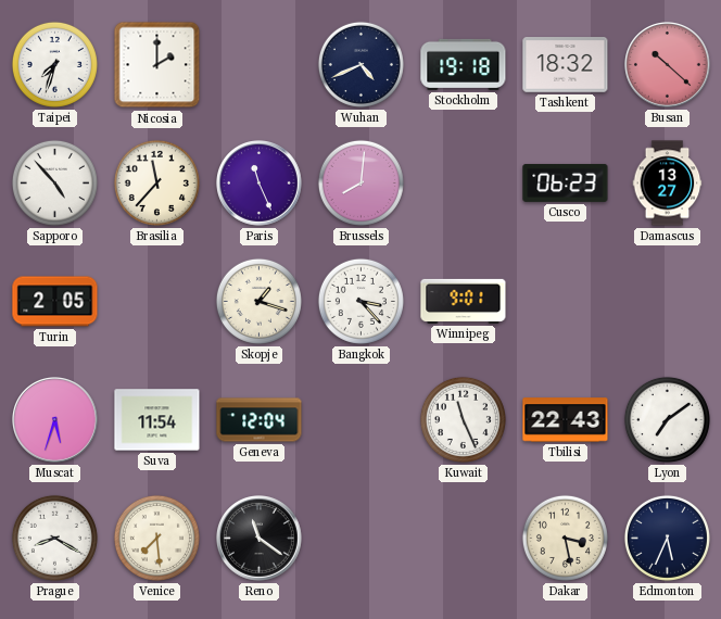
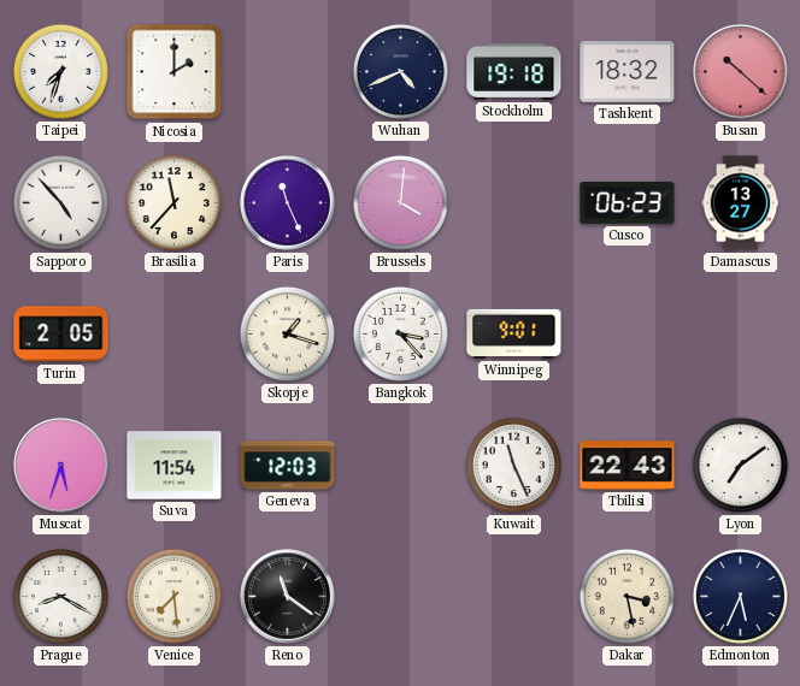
Brussels: 8:01 -> 4:01 (400, 202)
Geneva: 12:04 -> 12:03 (288, 466)
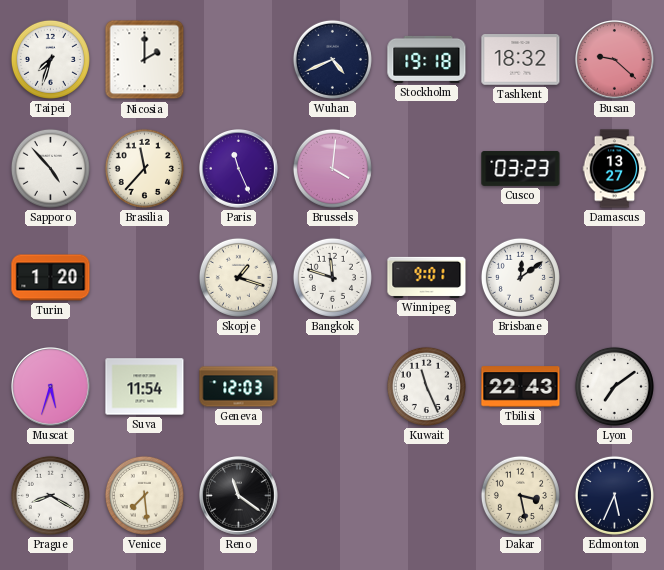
Busan: 10:22 -> 9:22 (615, 60)
Cusco: 06:23 -> 03:23 (521, 168)
Turin: 2:05 -> 1:20 (51, 278)
Bangkok: 3:23 -> 11:48 (332, 277)
Brisbane: none -> 12:09 (520, 277)
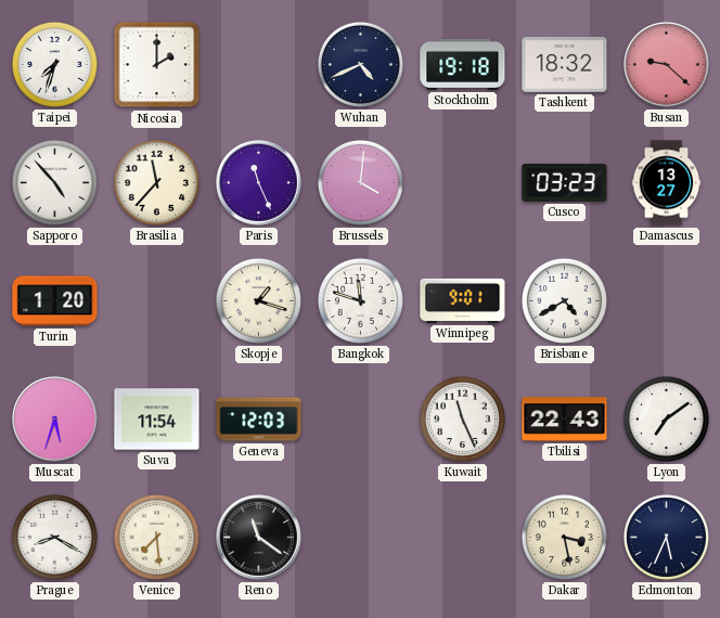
Brisbane: 12:09 -> 4:40 (564, 300)
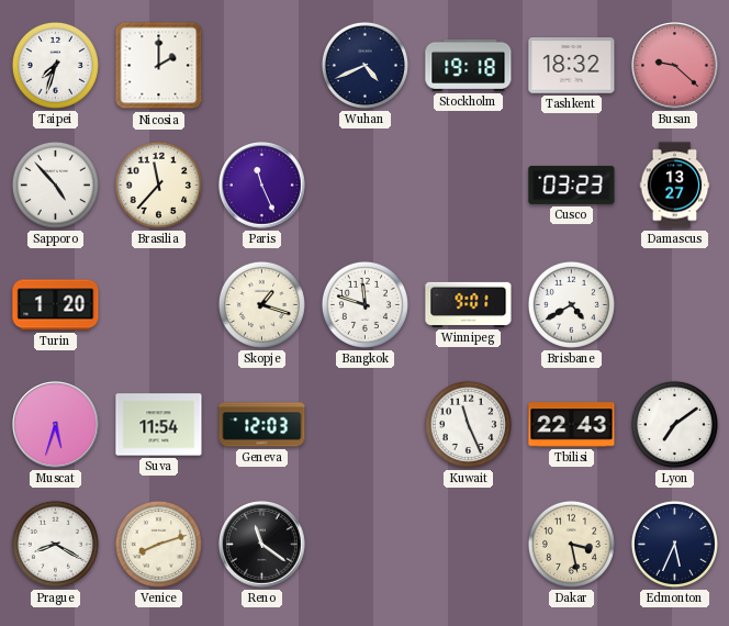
Brussels: 4:01 -> none (360, 182)
Venice: 7:29 -> 8:12 (158, 544)
